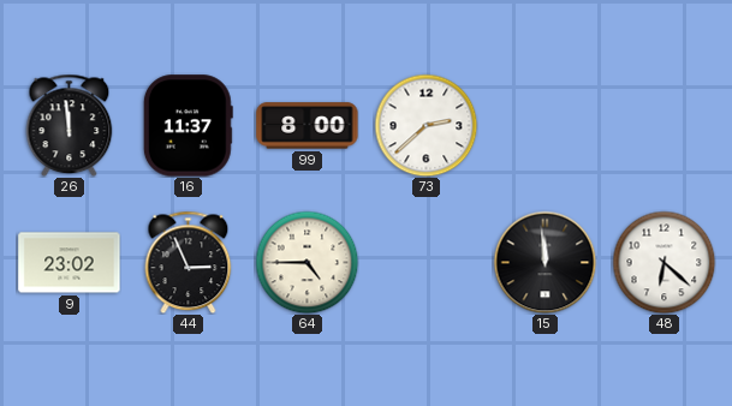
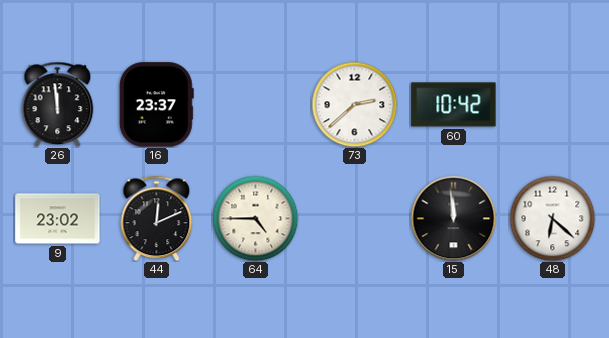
16: 11:37 -> 23:37 (156, 105)
99: 8:00 -> none (308, 126)
60: none -> 10:42 (454, 105)
44: 2:56 -> 12:11 (157, 218)
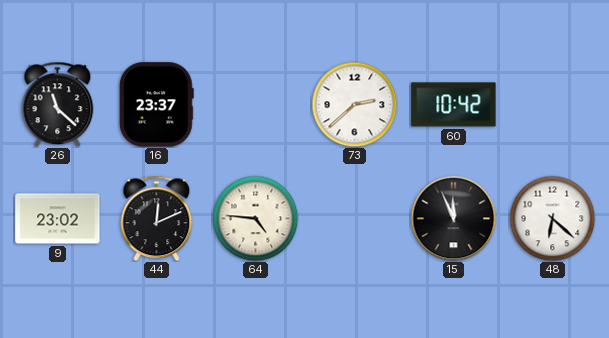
26: 11:59 -> 11:22 (58, 104)
64: 4:45 -> 4:46 (255, 218)
15: 11:59 -> 11:56 (453, 218)
